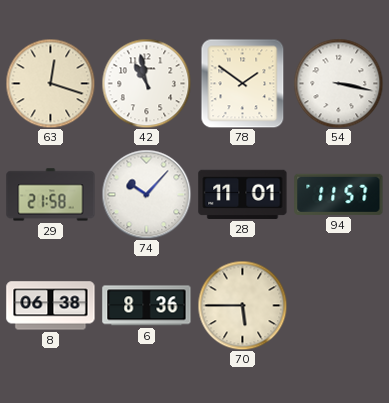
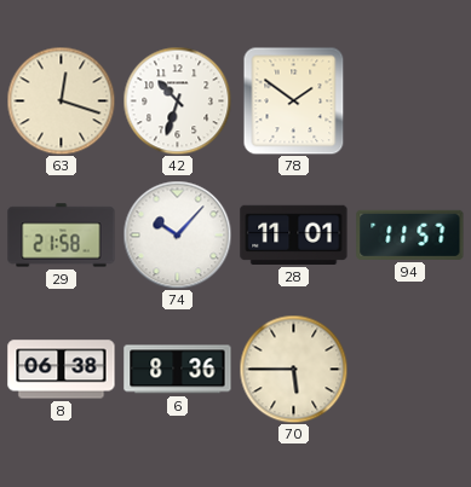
42: 10:58 -> 10:33 (177, 100)
54: 3:17 -> none (338, 83)
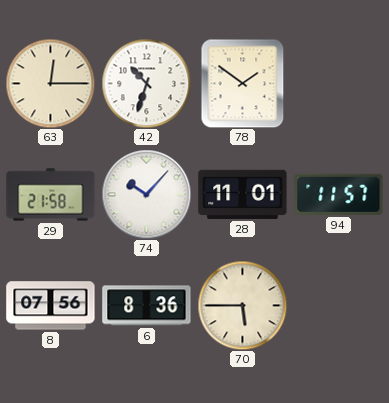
63: 12:18 -> 12:15 (50, 83)
8: 06:38 -> 07:56 (51, 306)
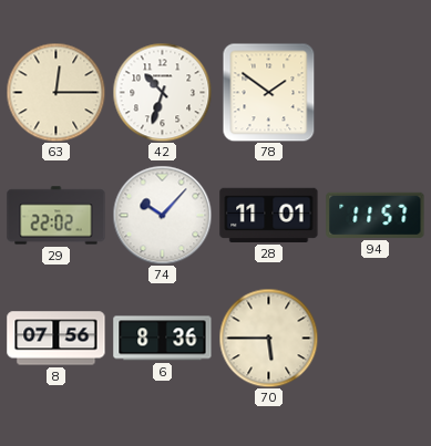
29: 21:58 -> 22:02 (57, 216)
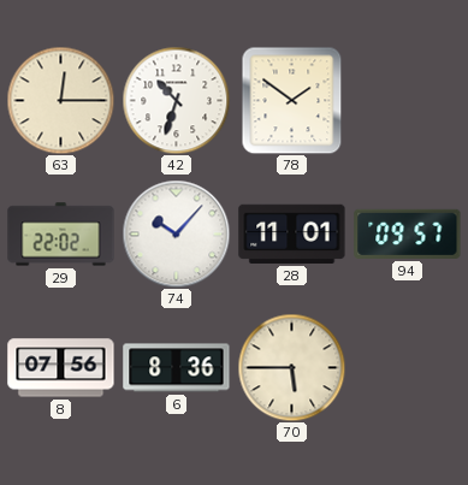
94: 11:57 -> 09:57 (408, 233)
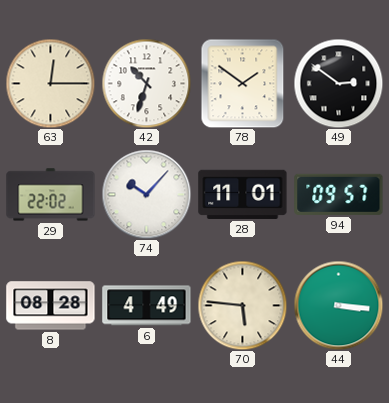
49: none -> 2:51 (338, 83)
8: 07:56 -> 08:28 (51, 306)
6: 8:36 -> 4:49 (147, 306)
70: 5:45 -> 5:46 (242, 305)
44: none -> 3:16 (338, 305)
